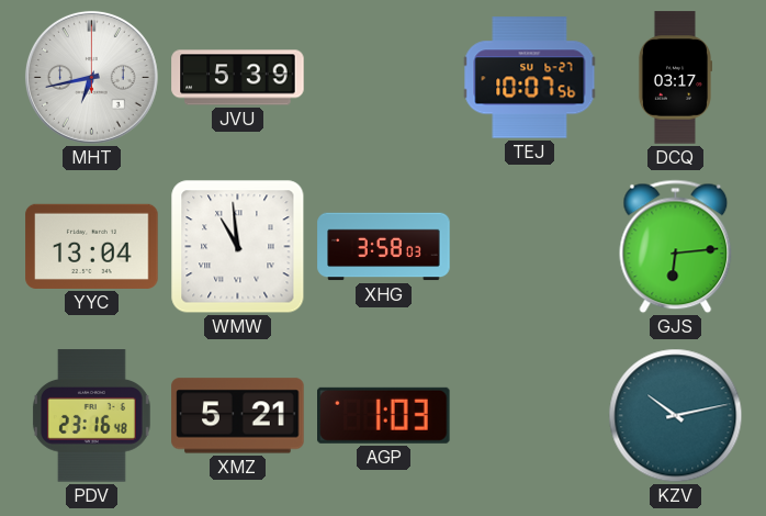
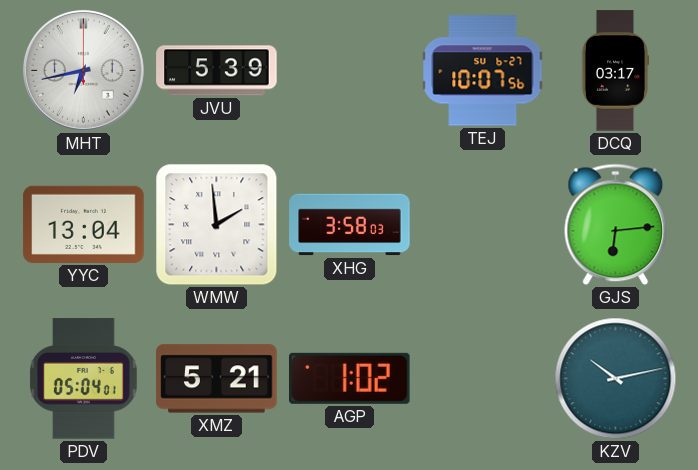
WMW: 10:59 -> 1:59 (217, 225)
PDV: 23:16 -> 05:04 (84, 379)
AGP: 1:03 -> 1:02 (350, 378)
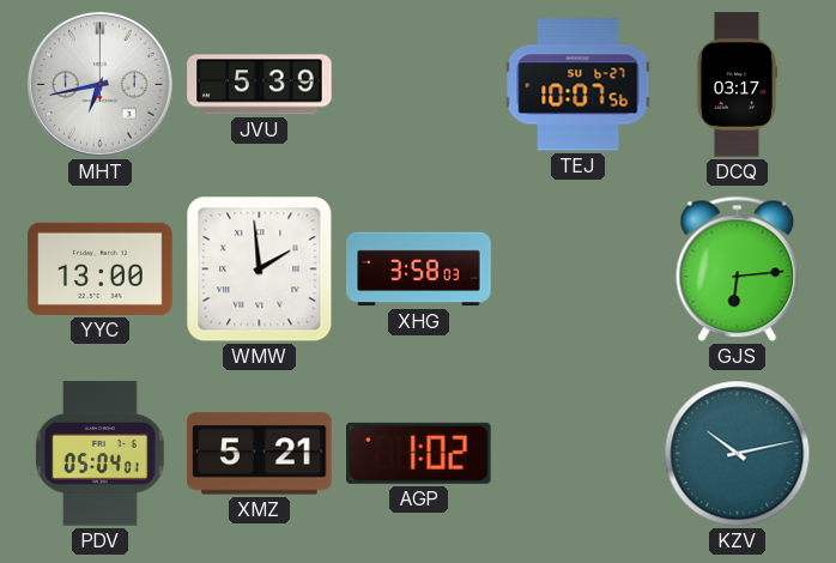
YYC: 13:04 -> 13:00 (101, 268)
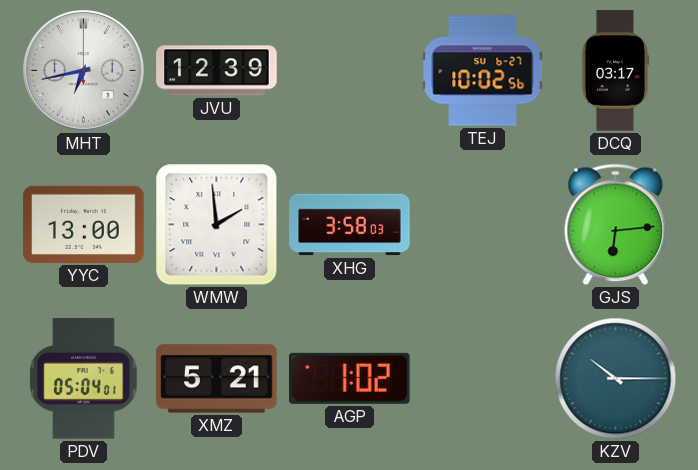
JVU: 5:39 -> 12:39 (217, 71)
TEJ: 10:07 -> 10:02 (483, 71)
KZV: 10:13 -> 10:15 (616, 379)
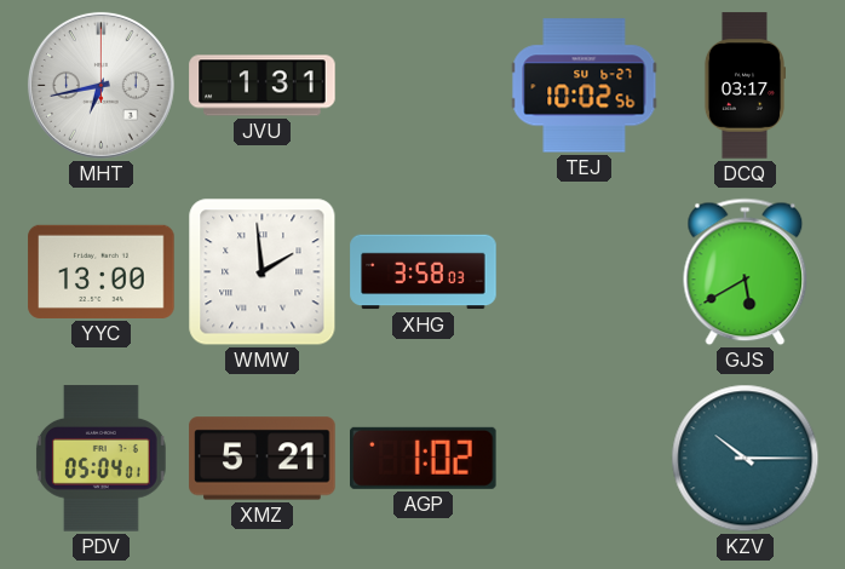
JVU: 12:39 -> 1:31 (263, 86)
GJS: 6:14 -> 5:40 (746, 272)
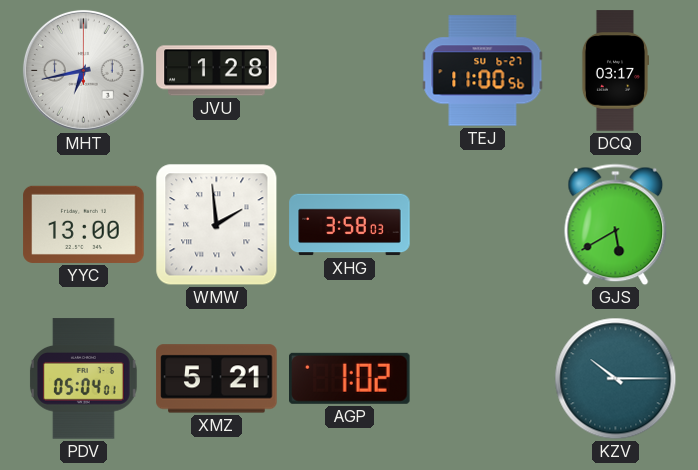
JVU: 1:31 -> 1:28 (217, 71)
TEJ: 10:02 -> 11:00 (483, 71)
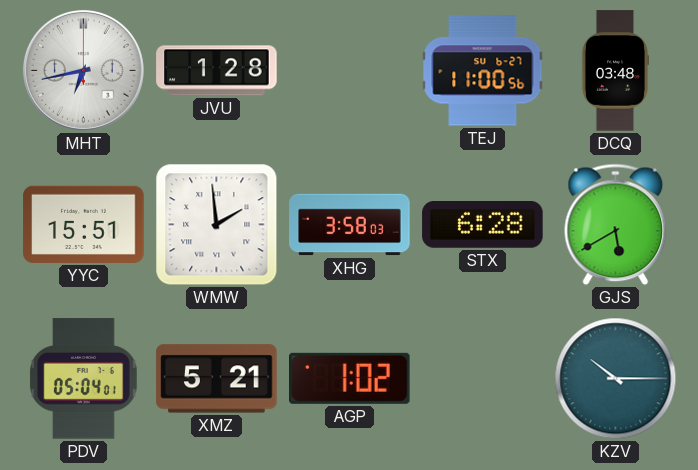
DCQ: 03:17 -> 03:48 (614, 71)
YYC: 13:00 -> 15:51 (84, 224)
STX: none -> 6:28 (483, 225)
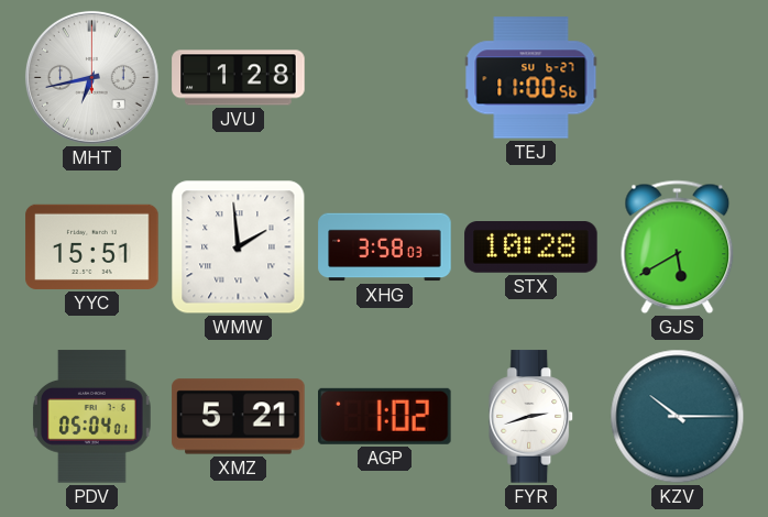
DCQ: 03:48 -> none (614, 71)
STX: 6:28 -> 10:28 (531, 248)
FYR: none -> 2:42 (531, 417)
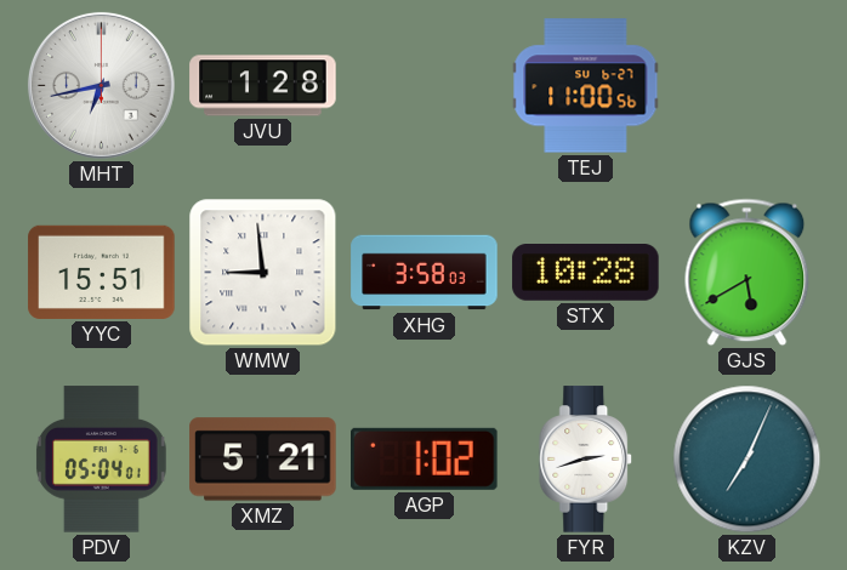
WMW: 1:59 -> 8:59 (263, 273)
KZV: 10:15 -> 7:04 (747, 460)
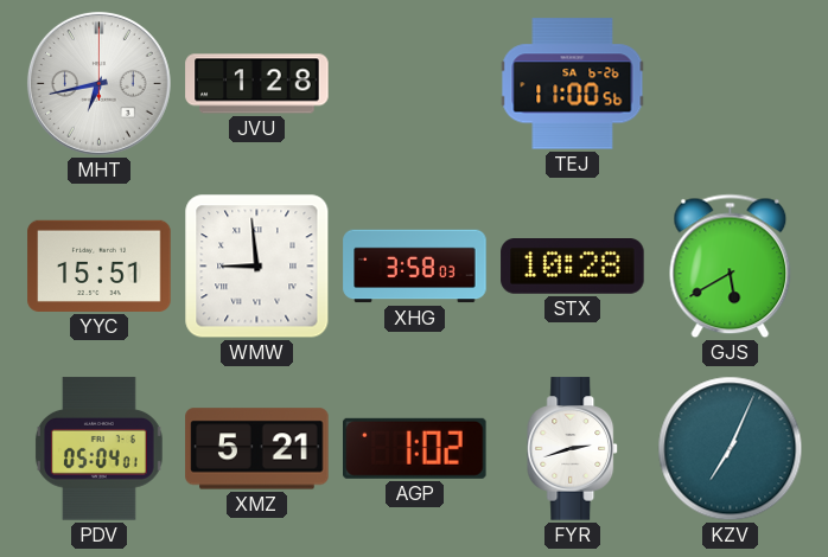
TEJ date: SU 6-27 -> SA 6-26 (573, 84)
